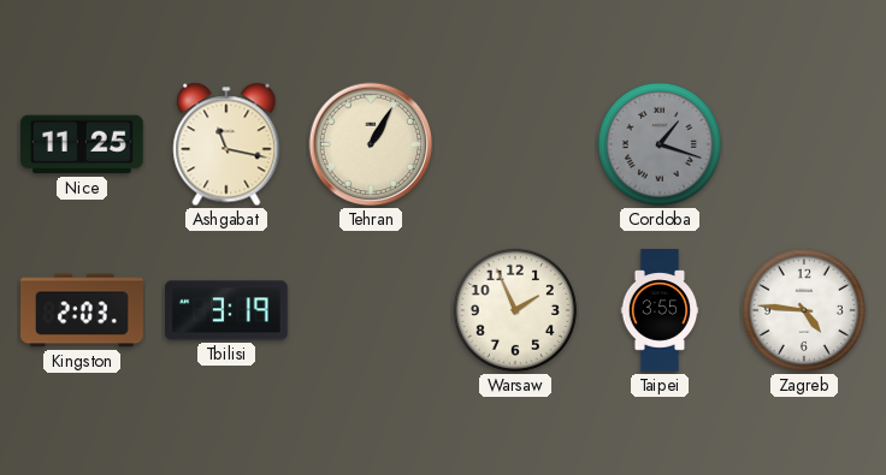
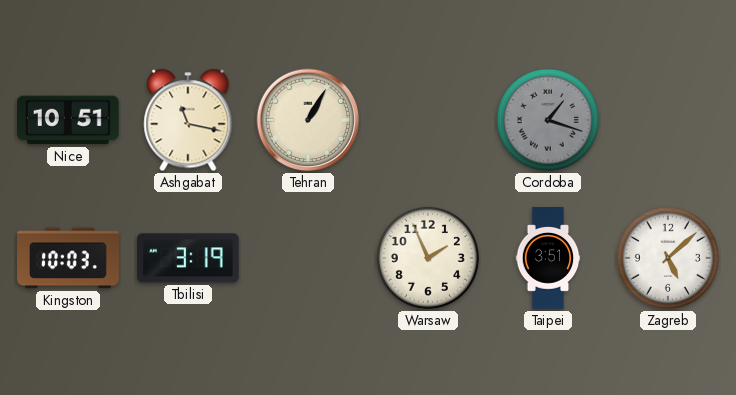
Nice: 11:25 -> 10:51 (69, 120)
Kingston: 2:03 -> 10:03 (68, 258)
Taipei: 3:55 -> 3:51 (548, 258)
Zagreb: 4:46 -> 5:08 (668, 258)
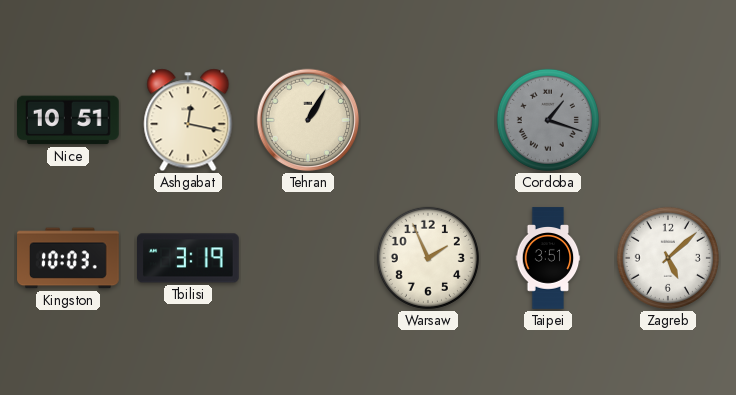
Ashgabat: 11:17 -> 12:17 (188, 120)
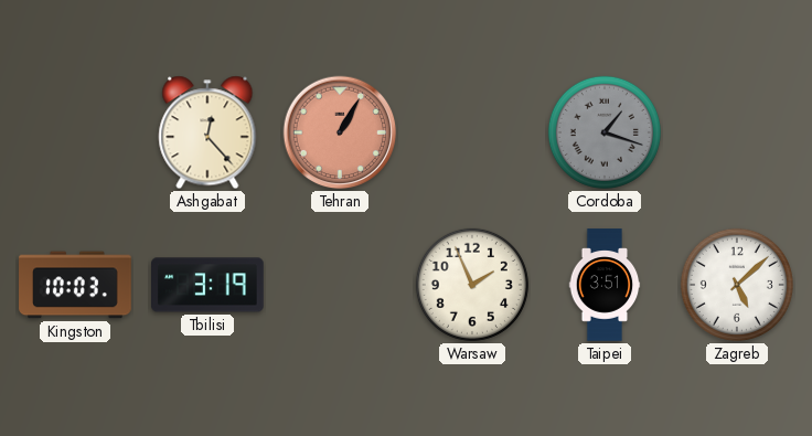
Nice: 10:51 -> none (69, 120)
Ashgabat: 12:17 -> 12:23 (207, 132)
Tehran dial: cream -> salmon (340, 132)
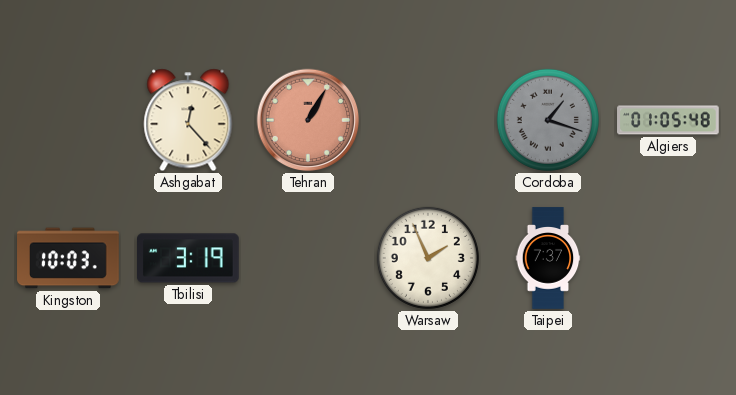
Algiers: none -> 01:05 (668, 120)
Taipei: 3:51 -> 7:37 (548, 258)
Zagreb: 5:08 -> none (737, 285)
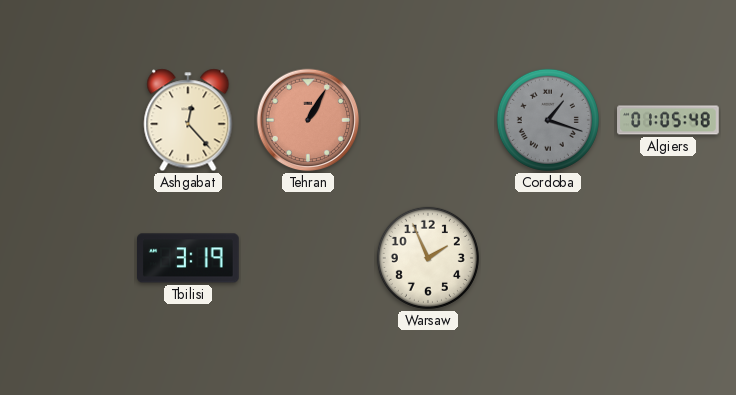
Kingston: 10:03 -> none (68, 258)
Taipei: 7:37 -> none (548, 258)
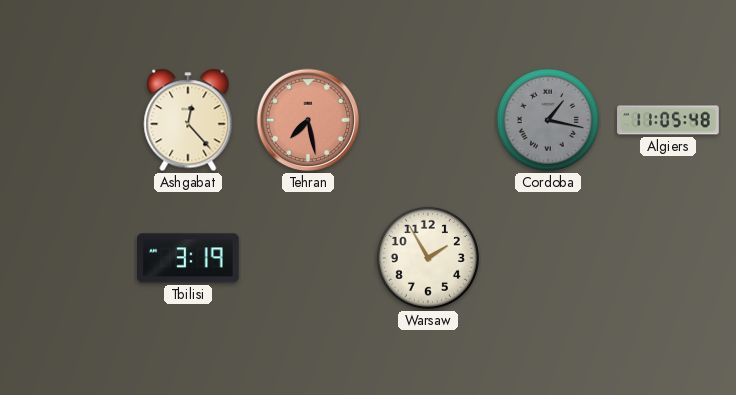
Tehran: 1:05 -> 7:28 (308, 120)
Cordoba: 1:18 -> 1:17 (548, 120)
Algiers: 01:05 -> 11:05 (668, 120)
Warsaw: 1:56 -> 1:55 (428, 258)
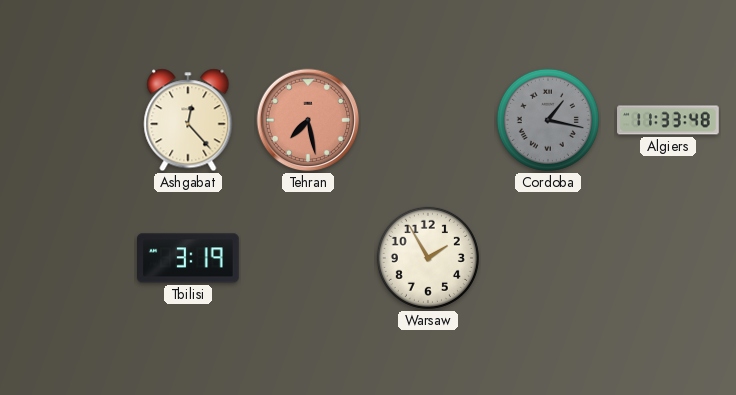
Algiers: 11:05 -> 11:33 (668, 120)
